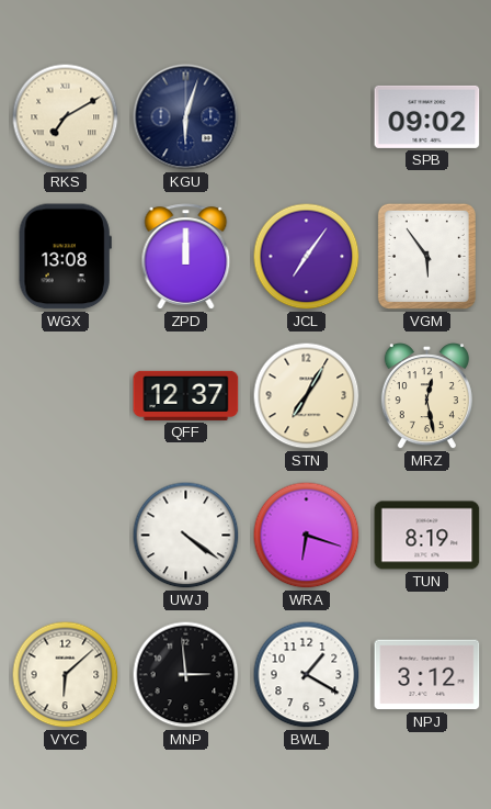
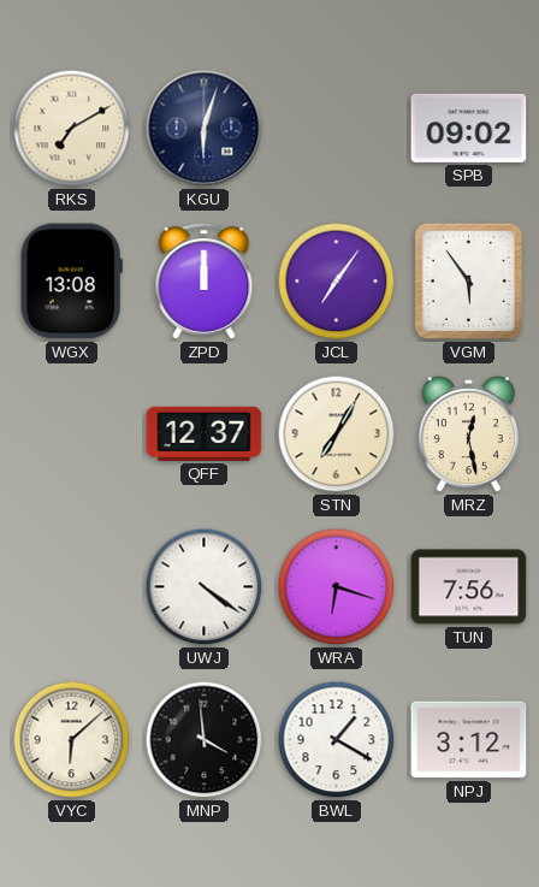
TUN: 8:19 -> 7:56 (469, 587)
MNP: 2:59 -> 3:59 (205, 740)
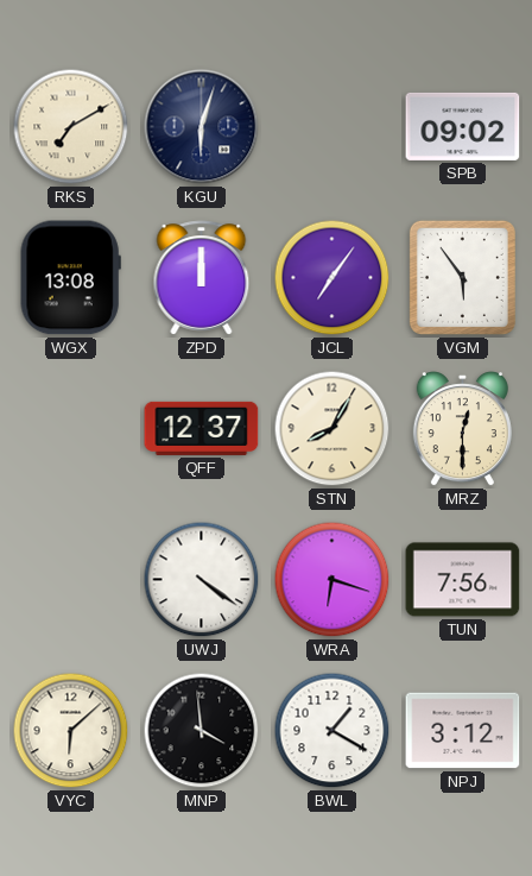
STN: 7:05 -> 8:05 (332, 429)
MRZ: 12:28 -> 12:30 (462, 429)
